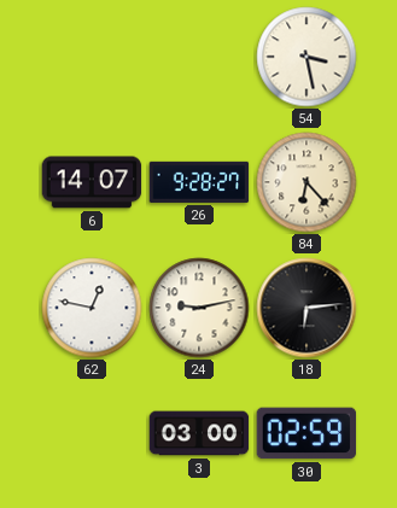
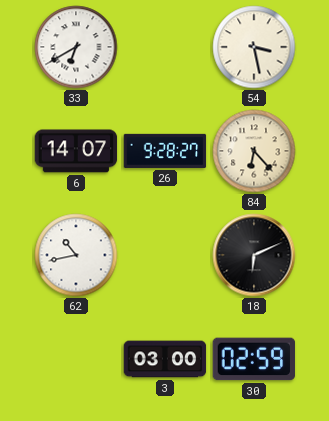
33: none -> 6:40 (76, 47)
62: 12:47 -> 10:43 (76, 255)
24: 9:13 -> none (199, 308)
18: 6:14 -> 6:11 (254, 255)
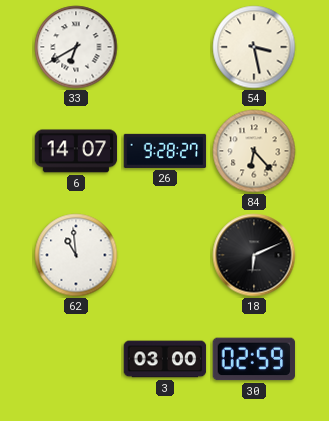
62: 10:43 -> 10:59 (76, 255)
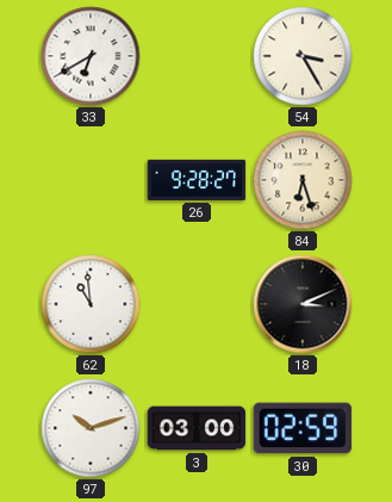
54: 3:28 -> 3:25 (303, 56)
6: 14:07 -> none (76, 151)
84: 6:23 -> 6:27 (303, 180)
18: 6:11 -> 3:11 (303, 304)
97: none -> 10:12 (91, 428)
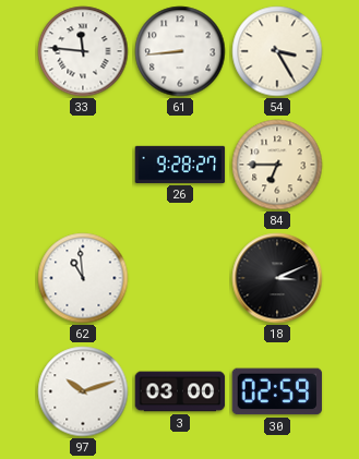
33: 6:40 -> 11:46 (83, 51)
61: none -> 8:44 (180, 51)
84: 6:27 -> 6:45 (277, 165)
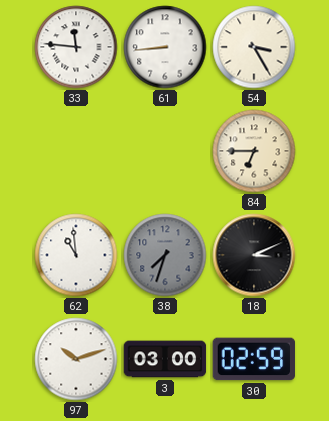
26: 9:28 -> none (180, 165)
38: none -> 7:33 (165, 255)
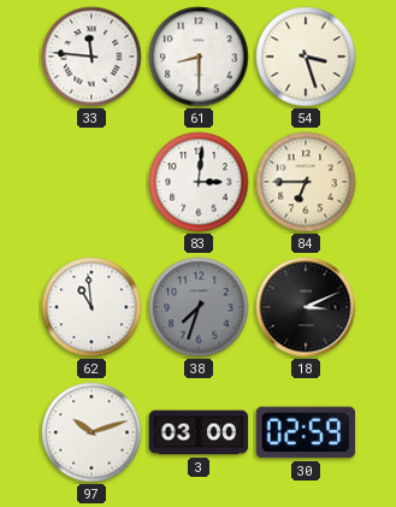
61: 8:44 -> 8:30 (199, 57)
54: 3:25 -> 3:27 (306, 57)
83: none -> 3:01 (199, 182)
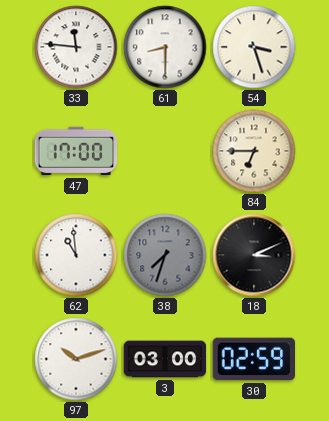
47: none -> 17:00 (76, 151)
83: 3:01 -> none (199, 182)
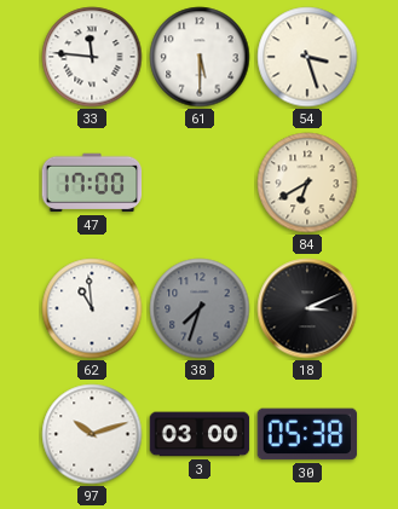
61: 8:30 -> 5:30 (200, 57)
84: 6:45 -> 6:40 (307, 183)
30: 02:59 -> 05:38 (307, 434)
